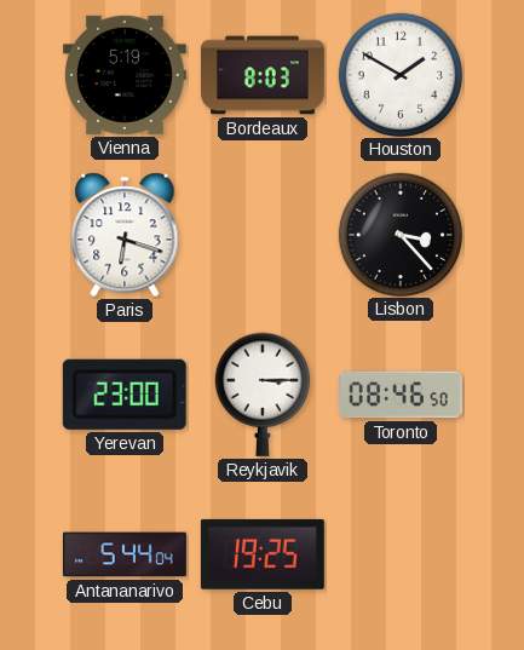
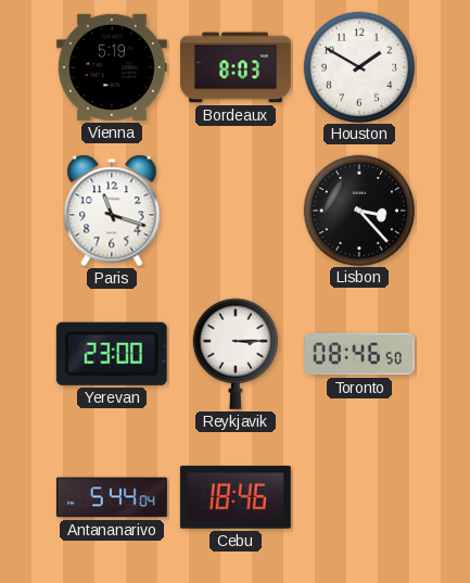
Paris: 6:18 -> 11:18 (112, 211)
Cebu: 19:25 -> 18:46 (236, 497)
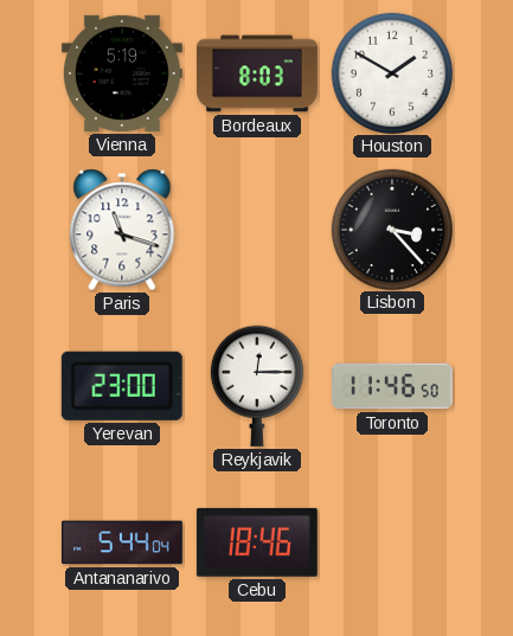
Reykjavik: 3:15 -> 12:15 (257, 386)
Toronto: 08:46 -> 11:46 (392, 386)
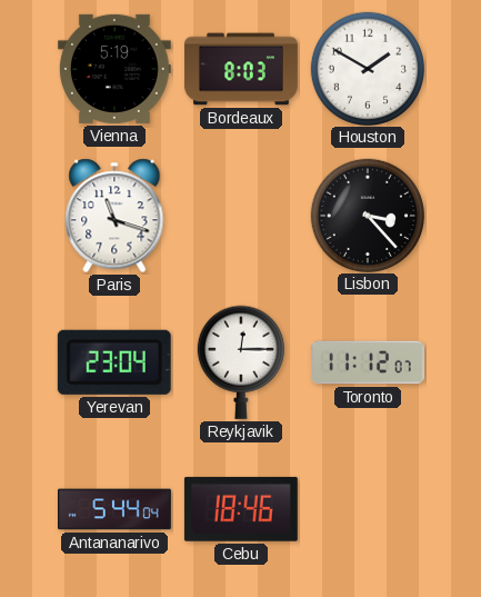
Yerevan: 23:00 -> 23:04 (114, 362)
Toronto: 11:46 -> 11:12 (368, 362)
